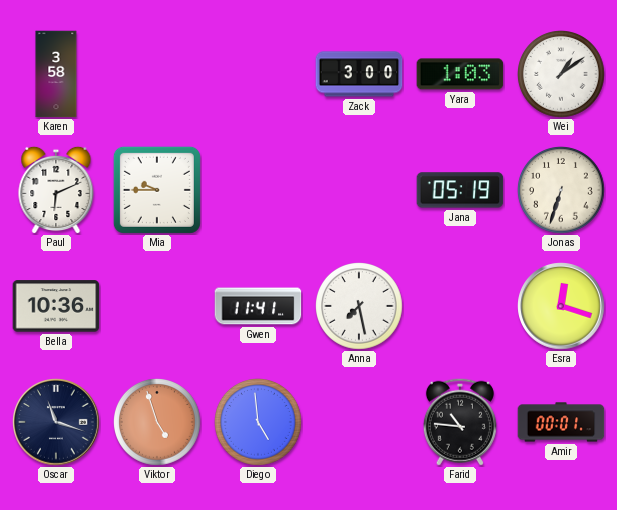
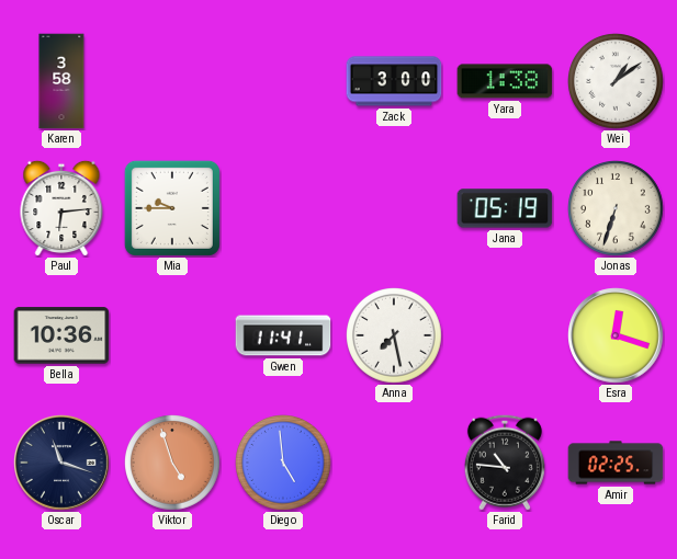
Yara: 1:03 -> 1:38 (505, 81)
Paul: 6:11 -> 6:14 (61, 208)
Amir: 00:01 -> 02:25 (616, 463)
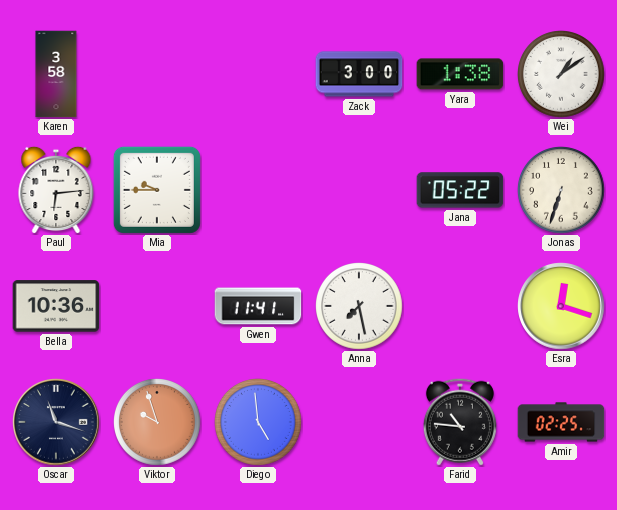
Jana: 05:19 -> 05:22 (460, 190)
Viktor: 4:57 -> 9:57 (158, 423)
